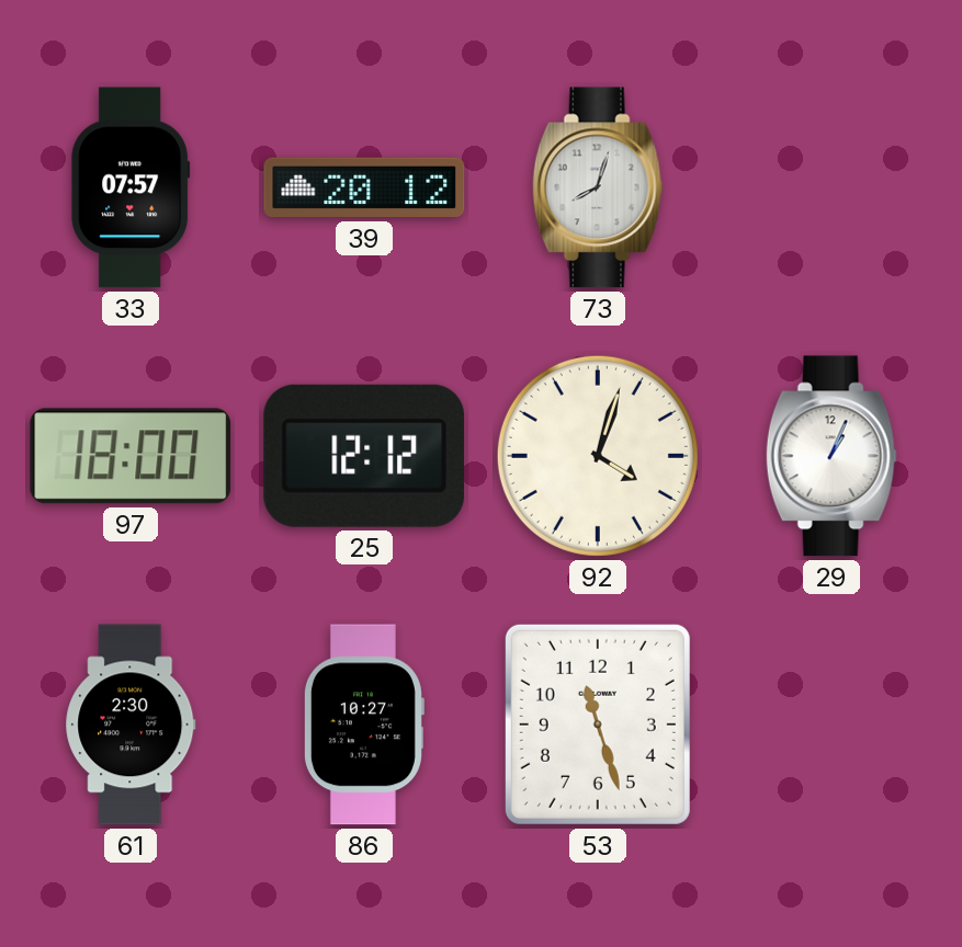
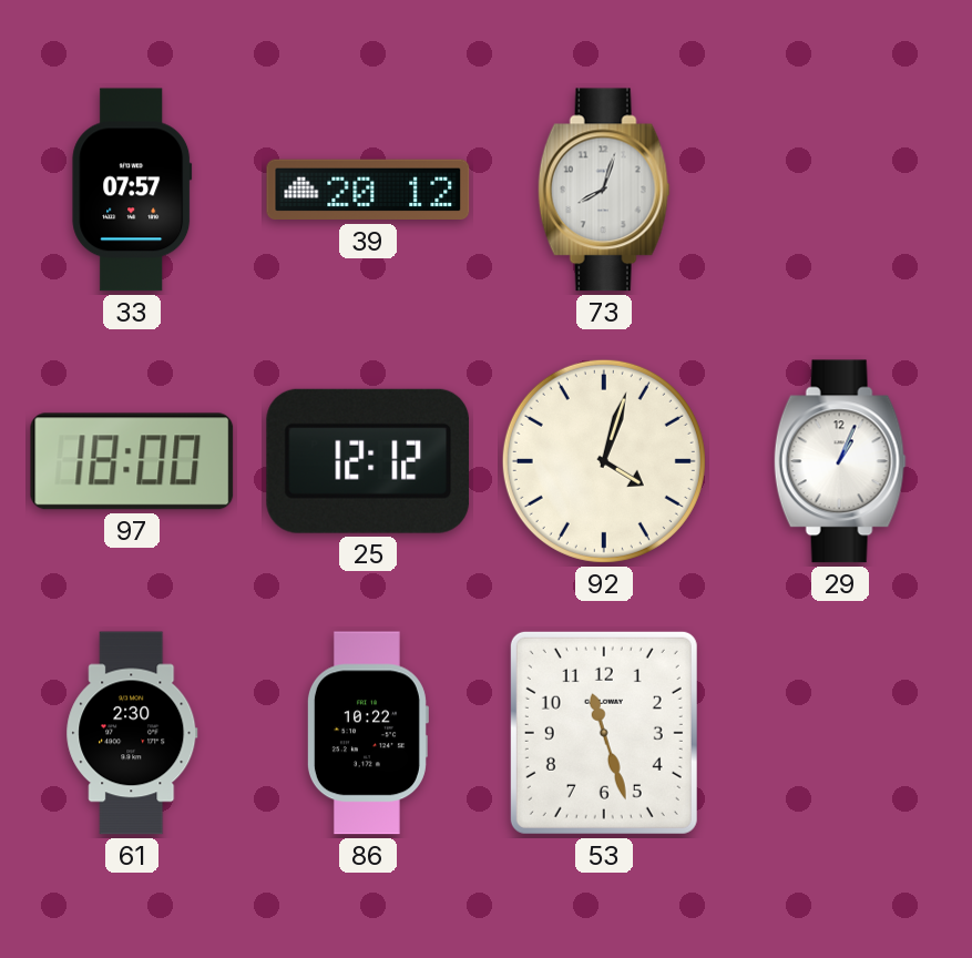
86: 10:27 -> 10:22 (367, 733)
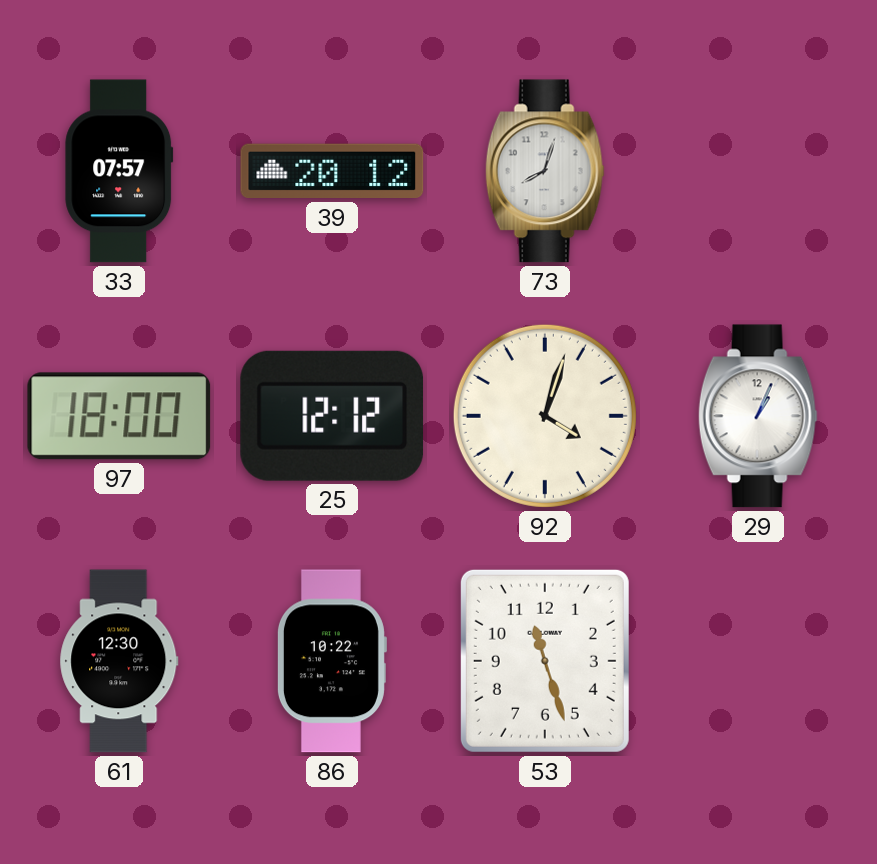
61: 2:30 -> 12:30 (119, 661)
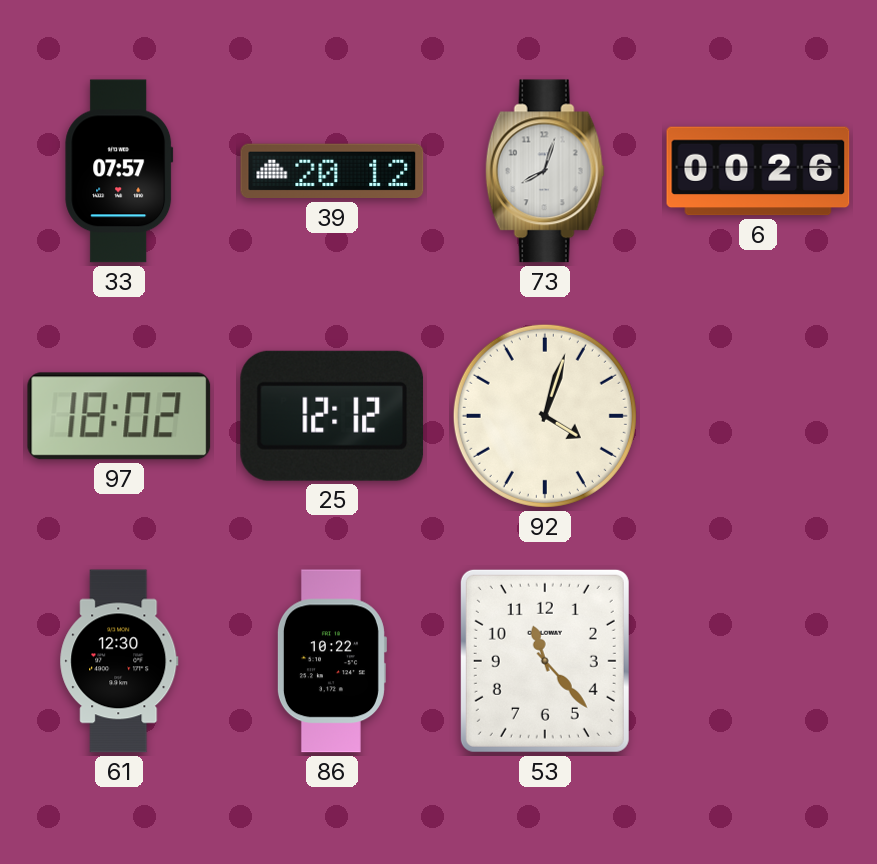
6: none -> 00:26 (758, 171)
97: 18:00 -> 18:02 (119, 416)
29: 1:04 -> none (758, 416)
53: 11:27 -> 11:23 (545, 661)
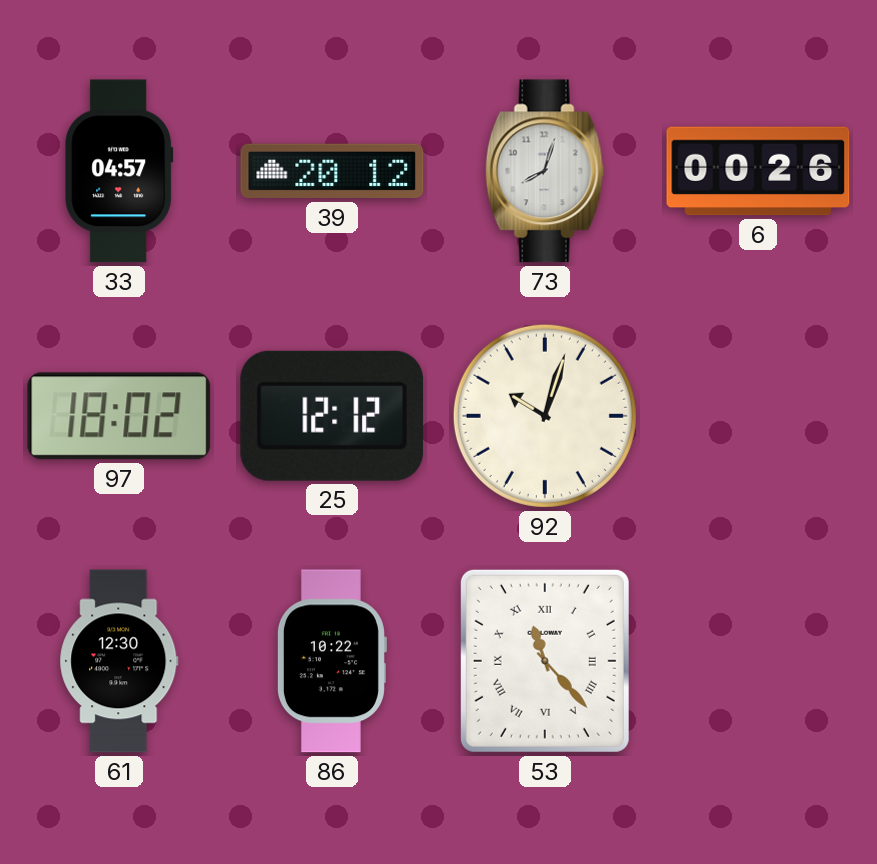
33: 07:57 -> 04:57 (119, 171)
92: 4:03 -> 10:03 (545, 416)
53 numerals: Arabic -> Roman (545, 661)
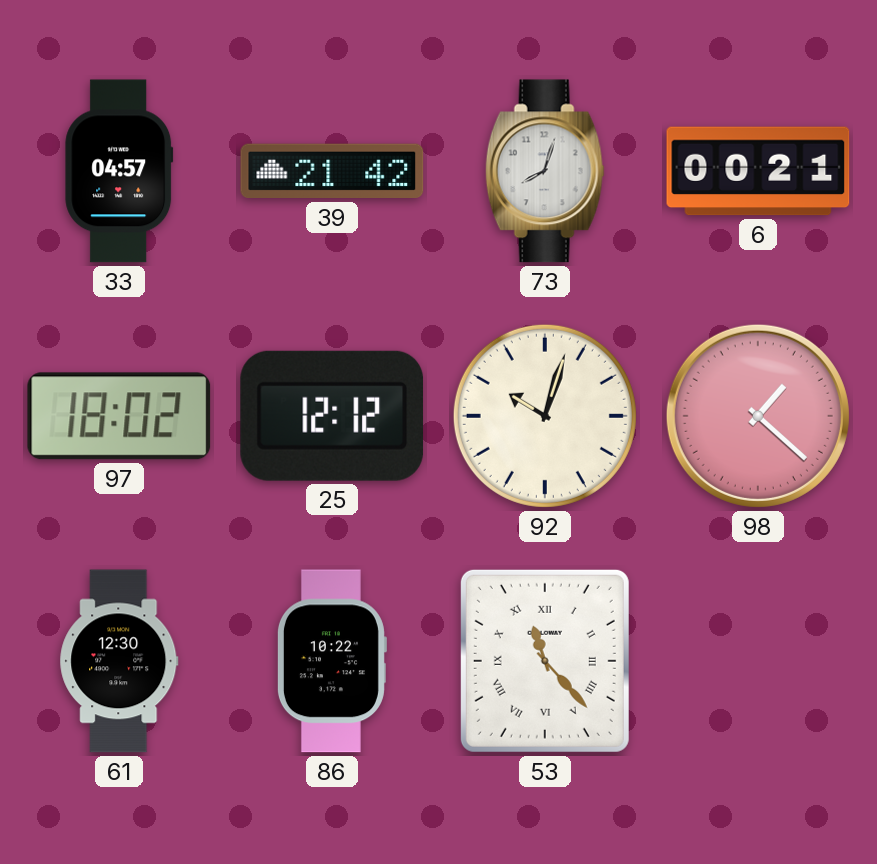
39: 20:12 -> 21:42 (332, 171)
6: 00:26 -> 00:21 (758, 171)
98: none -> 1:22 (758, 416)
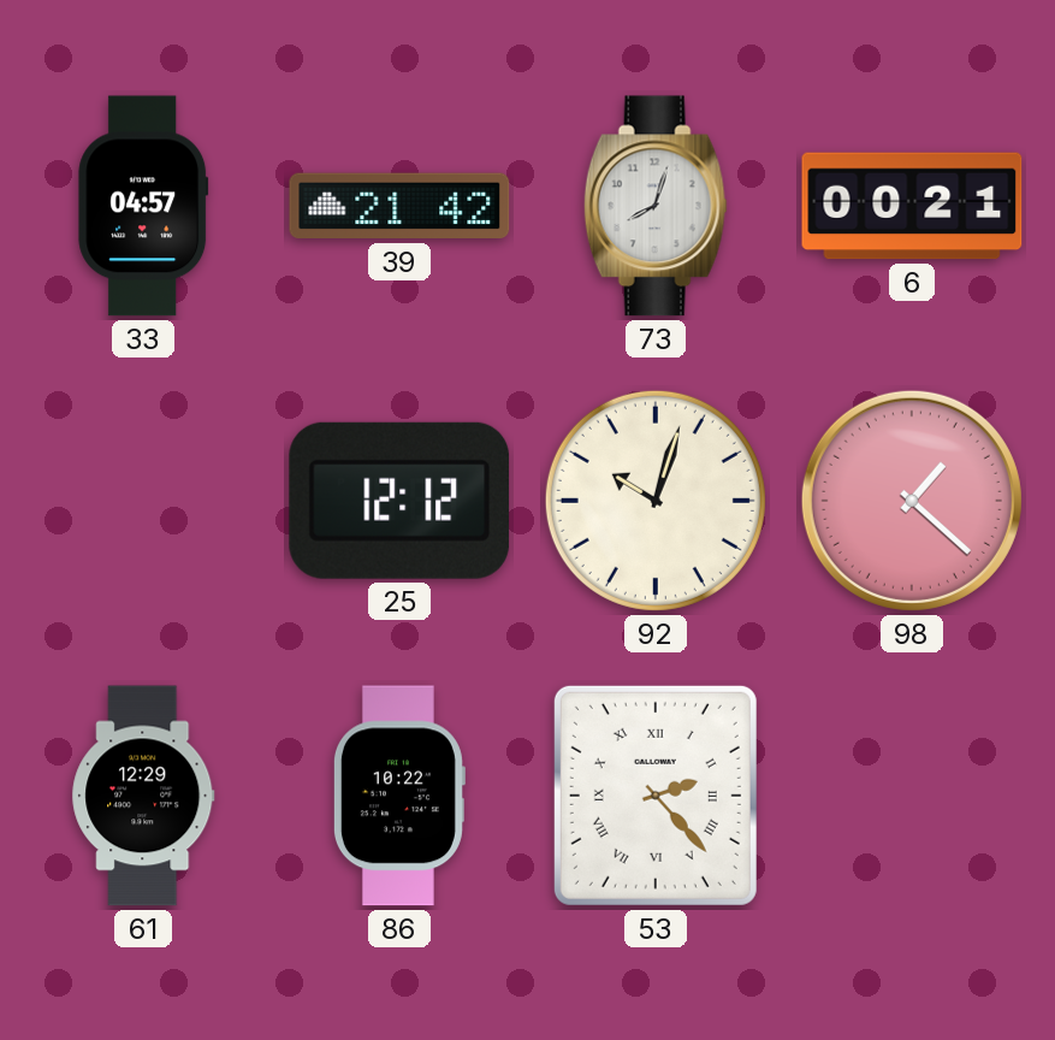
97: 18:02 -> none (119, 416)
61: 12:30 -> 12:29 (143, 796)
53: 11:23 -> 2:23 (656, 796)
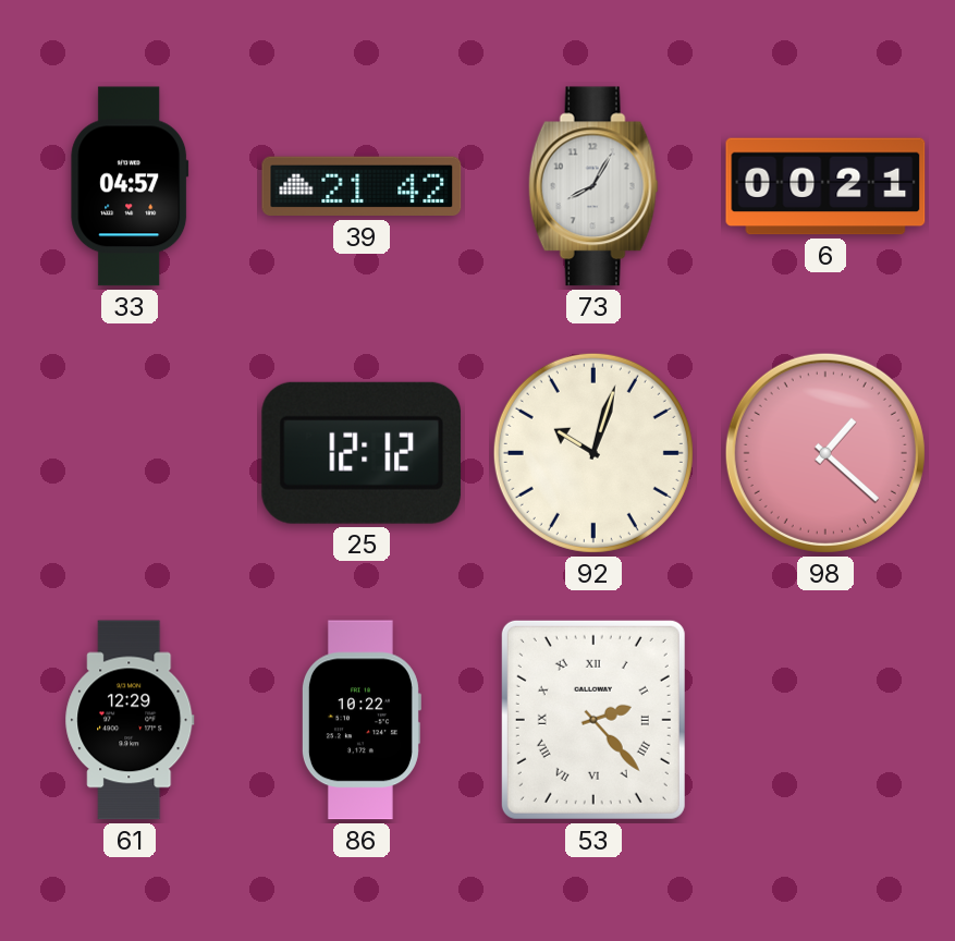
73: 8:03 -> 8:05 (593, 186)
